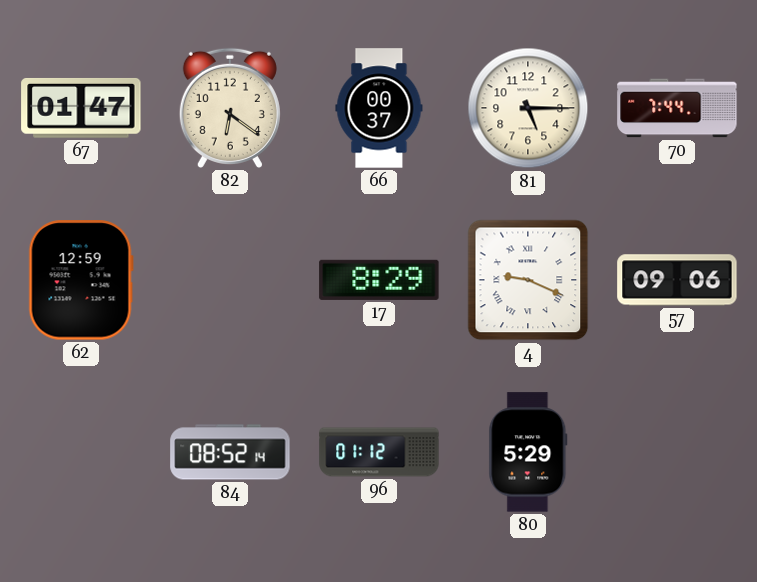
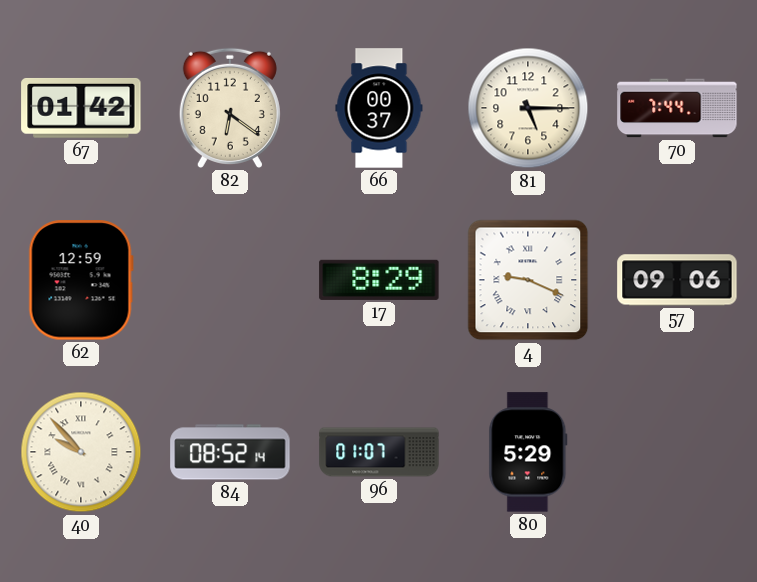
67: 01:47 -> 01:42 (81, 108)
40: none -> 9:53 (81, 452)
96: 01:12 -> 01:07 (379, 452)
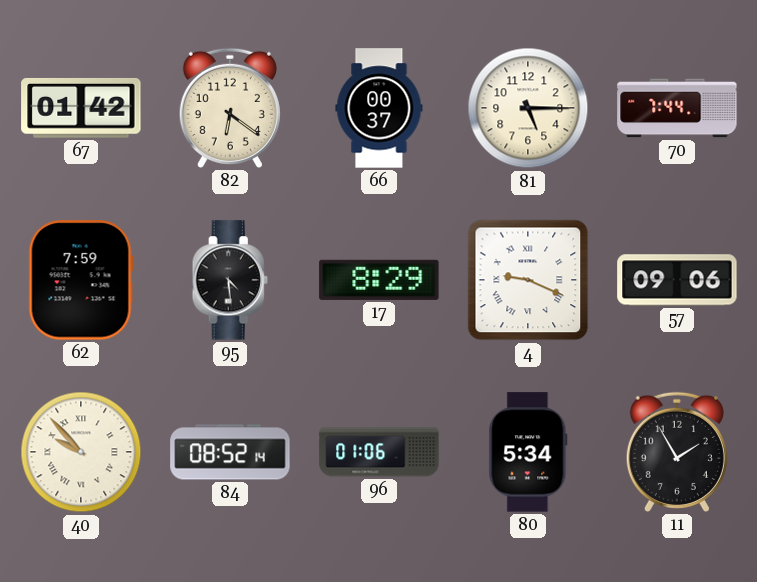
62: 12:59 -> 7:59 (81, 280)
95: none -> 4:29 (230, 280)
96: 01:07 -> 01:06 (379, 452)
80: 5:29 -> 5:34 (528, 452)
11: none -> 1:55 (677, 452)
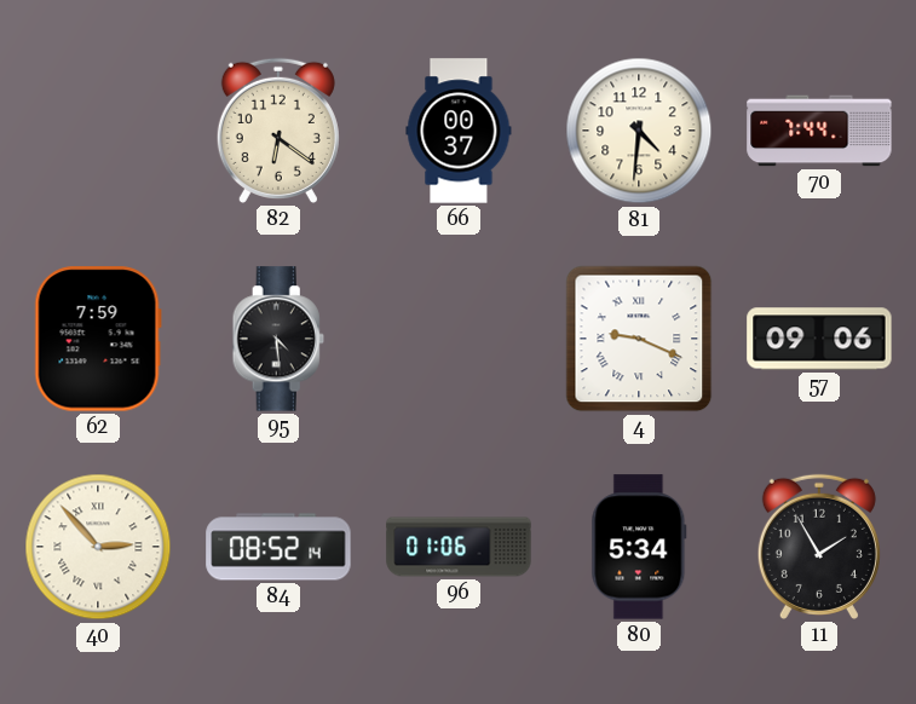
67: 01:42 -> none (81, 108)
81: 5:15 -> 4:31 (639, 131)
17: 8:29 -> none (379, 280)
40: 9:53 -> 2:53 (98, 547)
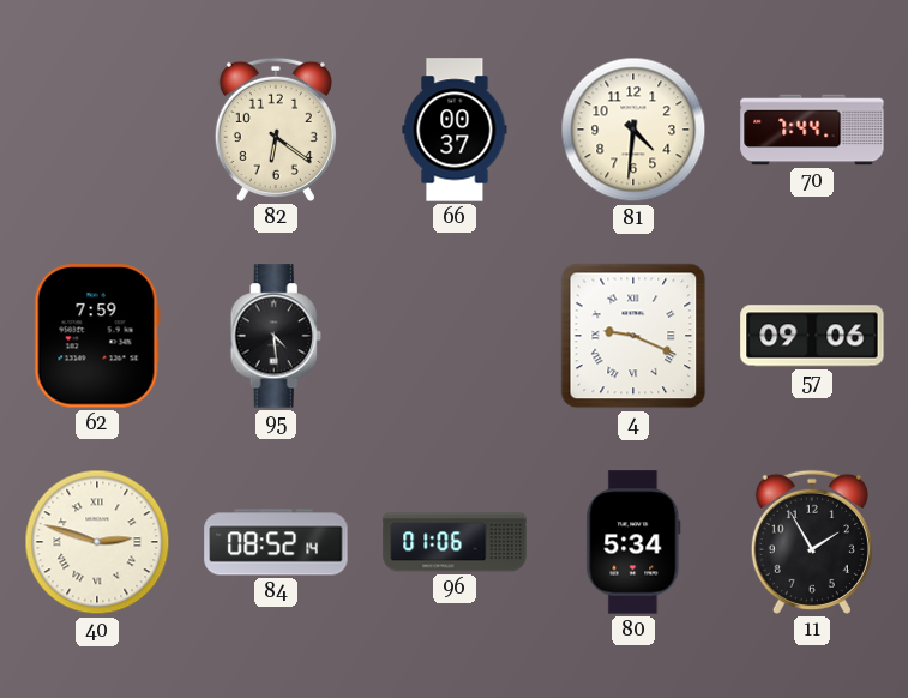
40: 2:53 -> 2:48 (97, 542)
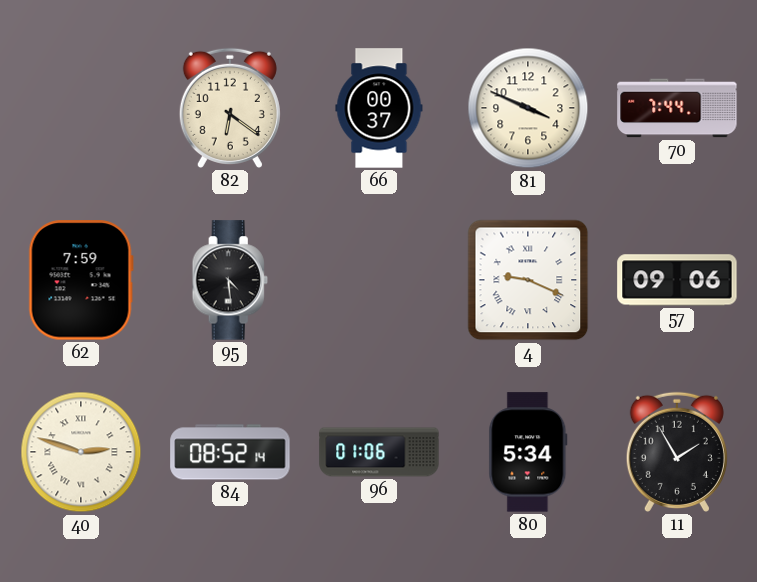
81: 4:31 -> 3:49 (528, 108)
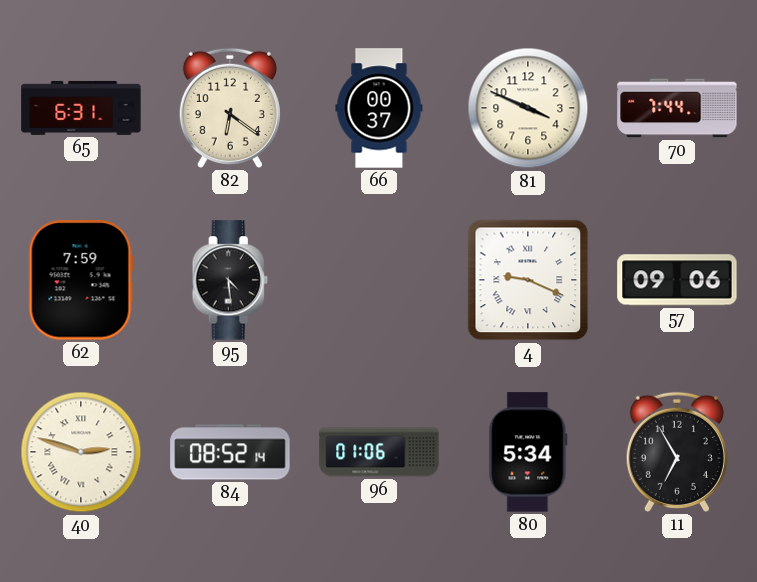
65: none -> 6:31 (81, 108)
11: 1:55 -> 6:55 (677, 452)
